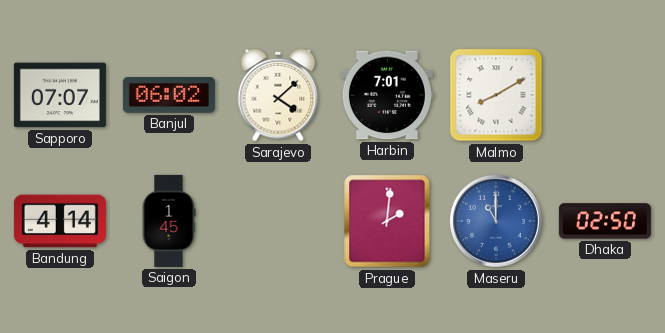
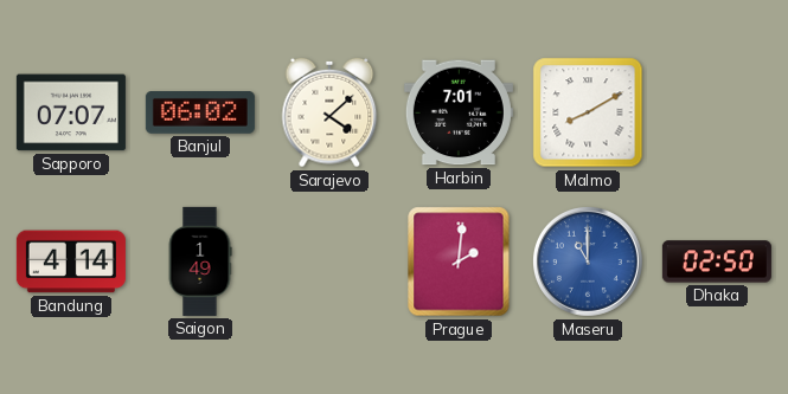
Saigon: 1:45 -> 1:49 (200, 261)
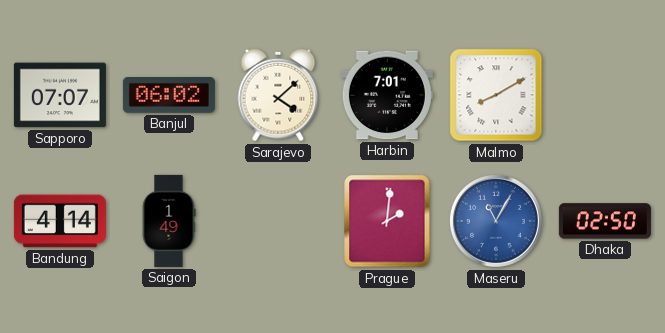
Maseru: 11:00 -> 11:05 (496, 221)
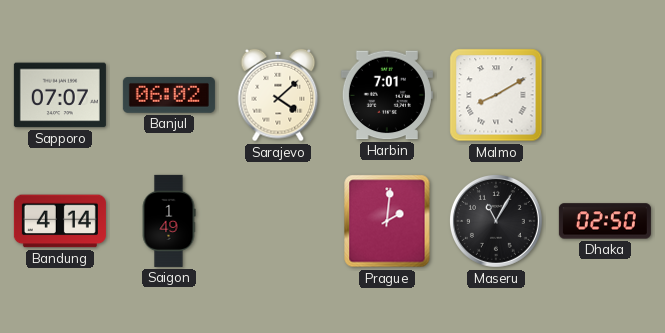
Maseru dial: blue -> black (496, 221)
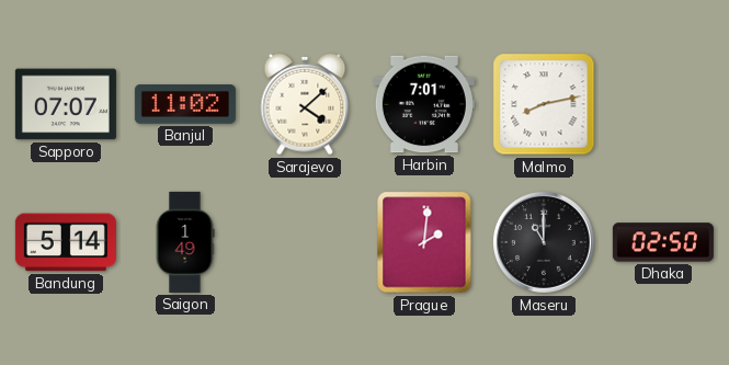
Banjul: 06:02 -> 11:02 (185, 105)
Malmo: 8:10 -> 8:13 (544, 104)
Bandung: 4:14 -> 5:14 (66, 242)
Maseru: 11:05 -> 11:00 (544, 242)
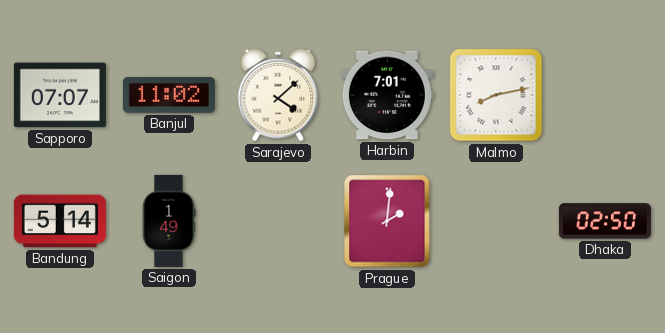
Maseru: 11:00 -> none (544, 242)
